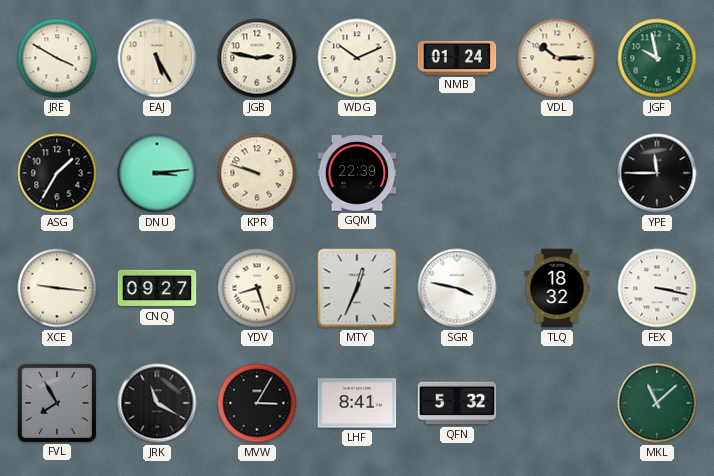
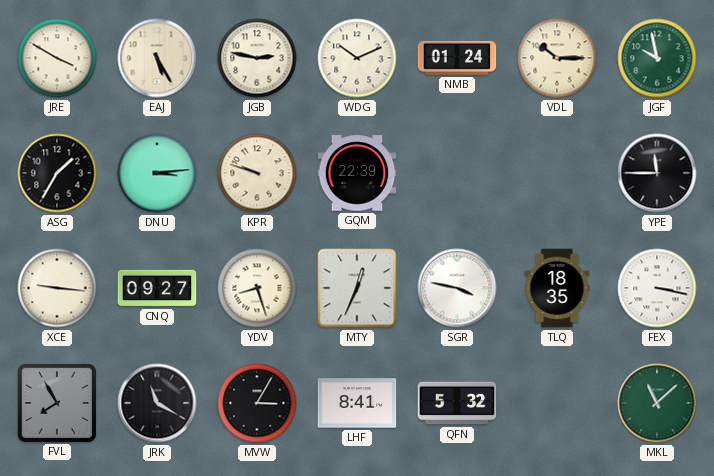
TLQ: 18:32 -> 18:35 (557, 288)
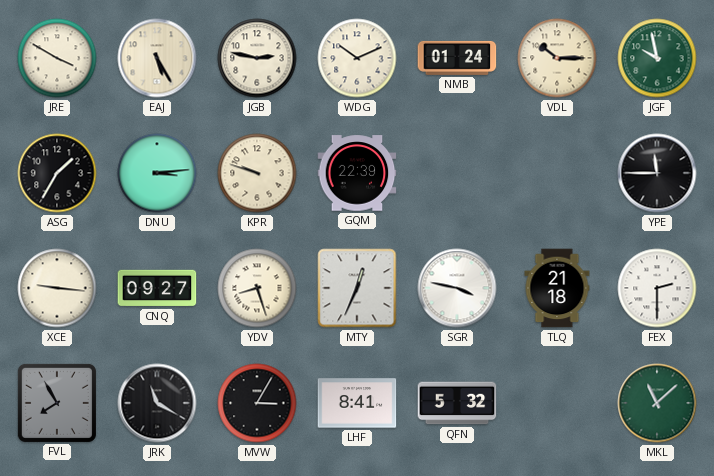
TLQ: 18:35 -> 21:18 (557, 288)
FEX: 3:17 -> 2:30 (657, 288)
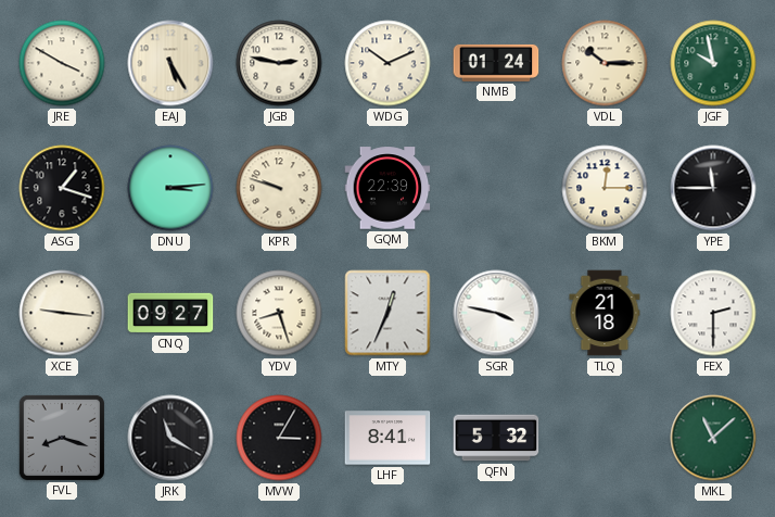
ASG: 1:35 -> 1:18 (62, 188)
BKM: none -> 12:15 (605, 188)
FVL: 7:55 -> 8:18 (62, 438)
